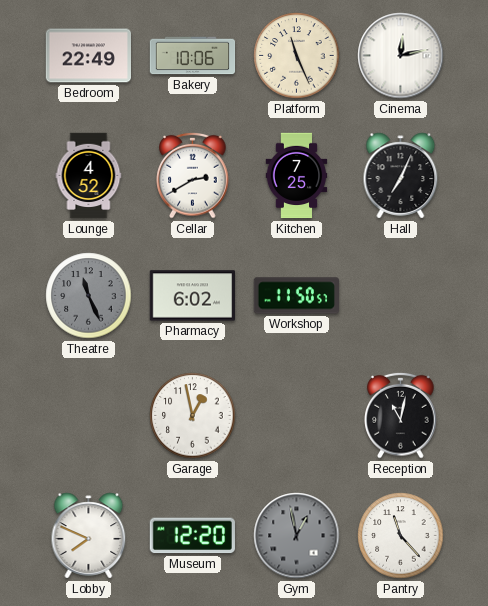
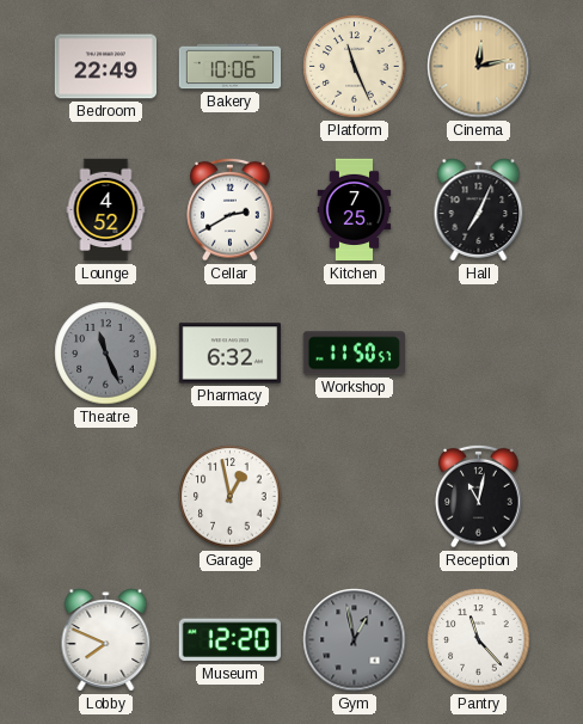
Cinema dial: white -> champagne (479, 67)
Pharmacy: 6:02 -> 6:32 (229, 354)
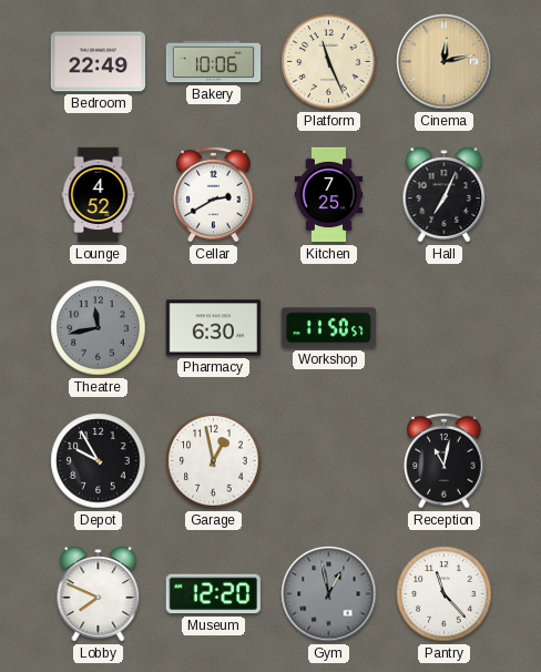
Theatre: 11:26 -> 11:43 (99, 328)
Pharmacy: 6:32 -> 6:30 (213, 328)
Depot: none -> 9:55 (99, 461)
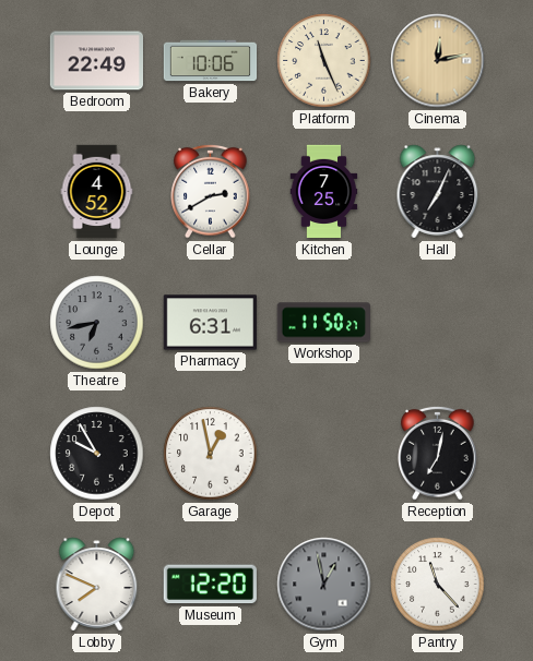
Theatre: 11:43 -> 6:43 (97, 323)
Pharmacy: 6:30 -> 6:31 (210, 323)
Workshop: 11:50:57 -> 11:50:27 (323, 323)
Reception: 11:02 -> 7:02 (438, 453)
